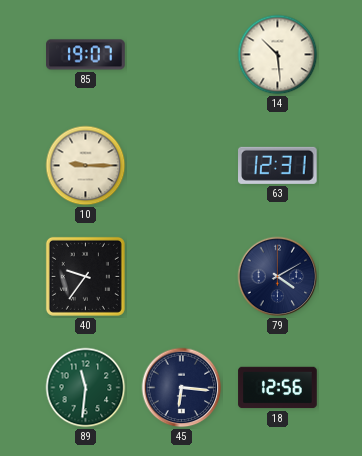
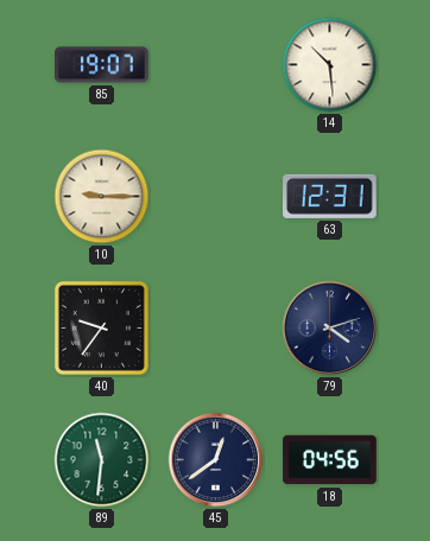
79: 4:10 -> 4:12 (330, 329)
45: 6:16 -> 12:39 (216, 460)
18: 12:56 -> 04:56 (330, 460)
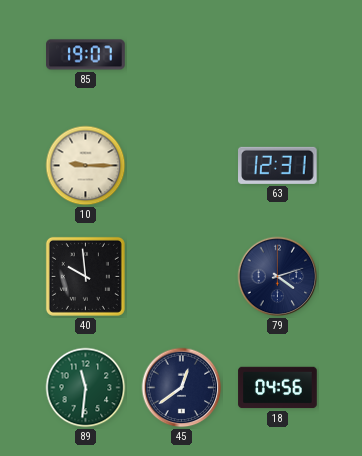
14: 10:29 -> none (330, 65)
40: 9:36 -> 9:59 (85, 276)
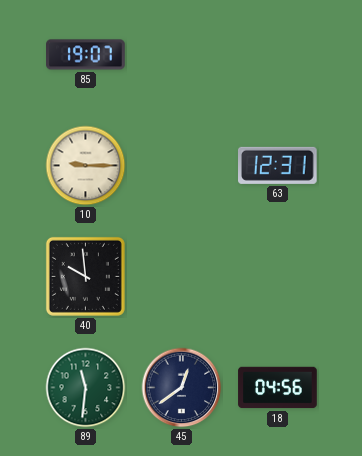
79: 4:12 -> none (278, 277)
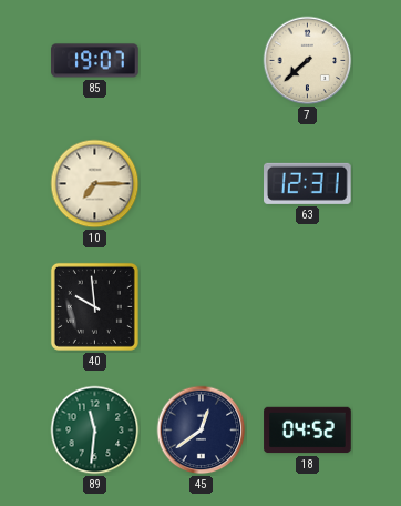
7: none -> 7:38 (308, 61)
10: 9:15 -> 7:15 (95, 184)
18: 04:56 -> 04:52 (308, 431)
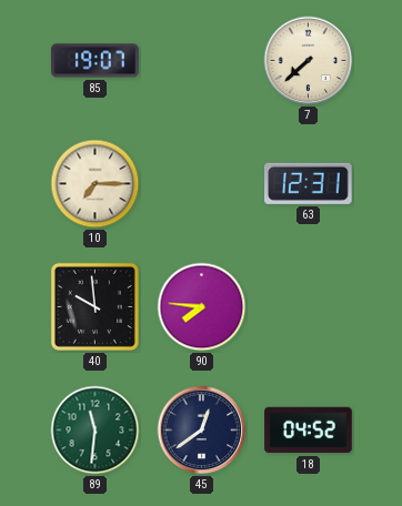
90: none -> 7:46 (202, 307)
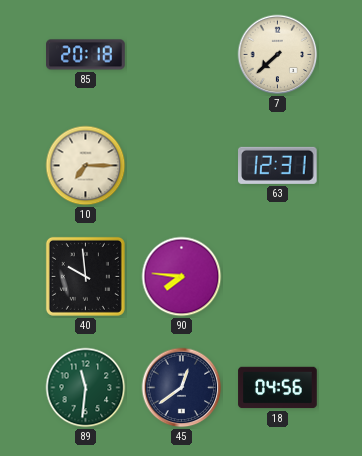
85: 19:07 -> 20:18 (86, 55)
18: 04:52 -> 04:56 (278, 388)
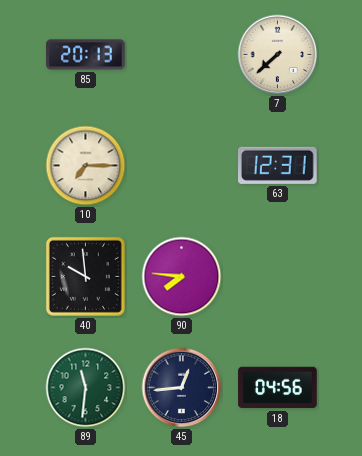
85: 20:18 -> 20:13 (86, 55)
45: 12:39 -> 12:44 (182, 388)
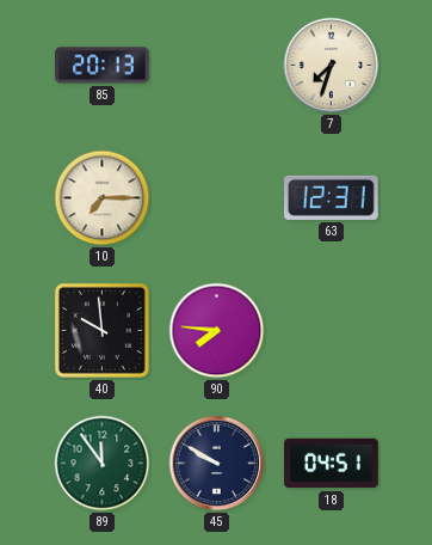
7: 7:38 -> 7:33 (332, 66)
89: 11:31 -> 11:54 (103, 464)
45: 12:44 -> 9:50 (217, 464)
18: 04:56 -> 04:51 (332, 464)
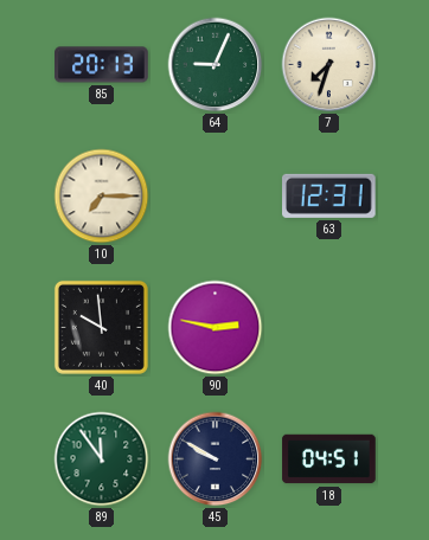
64: none -> 9:04 (216, 65)
90: 7:46 -> 2:47 (216, 328)
